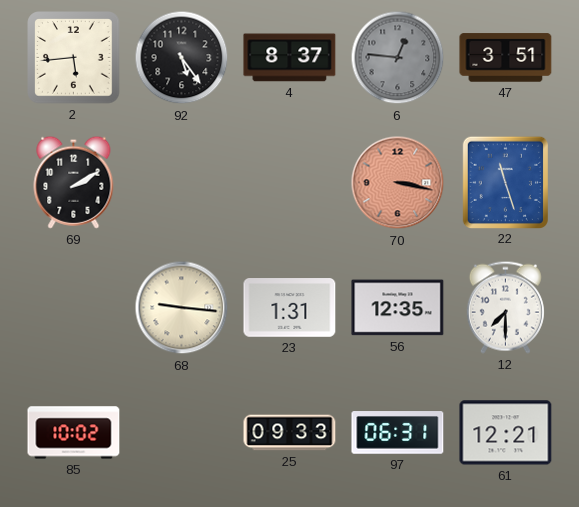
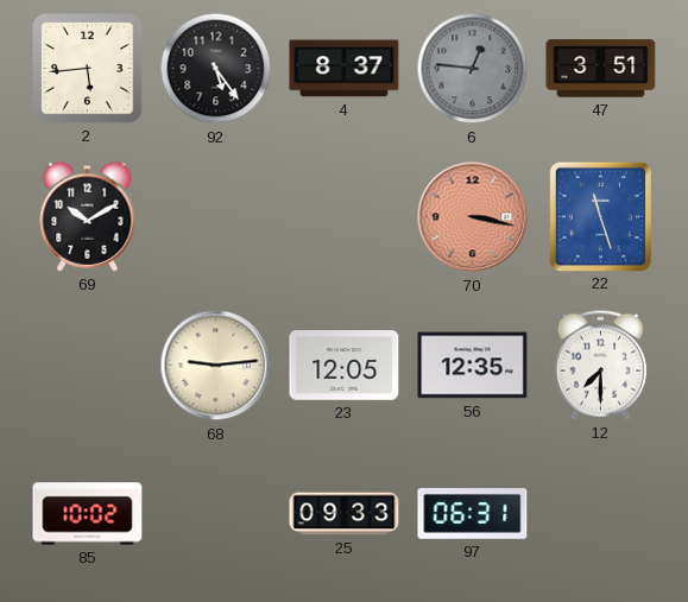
69: 2:10 -> 10:10 (88, 216)
68: 9:16 -> 9:14 (216, 366)
23: 1:31 -> 12:05 (345, 366)
61: 12:21 -> none (506, 433)
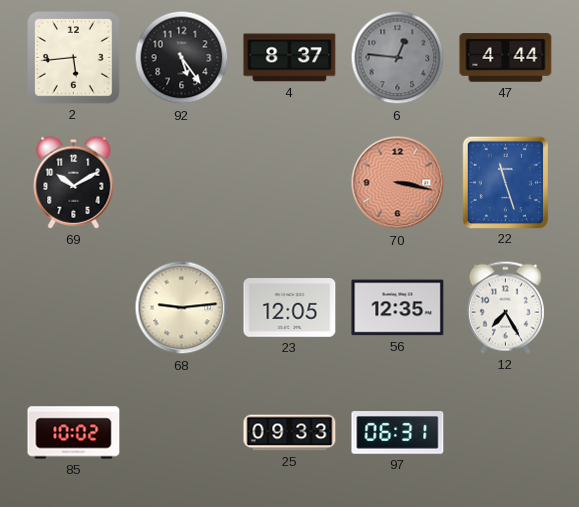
47: 3:51 -> 4:44 (506, 58)
12: 7:30 -> 7:25 (505, 307)
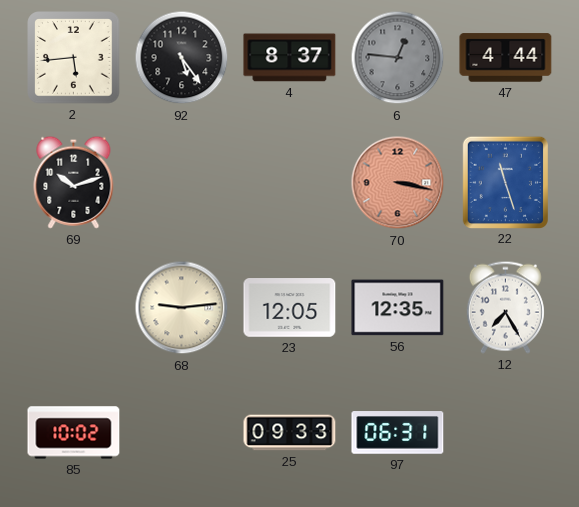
69: 10:10 -> 10:12 (74, 182)
